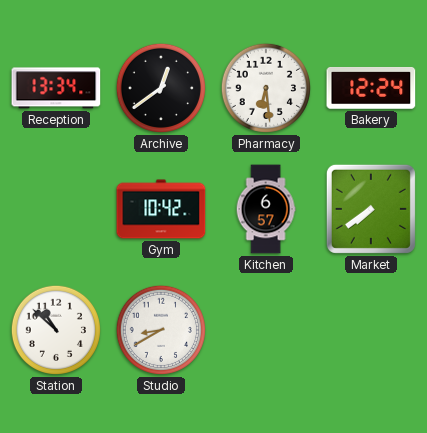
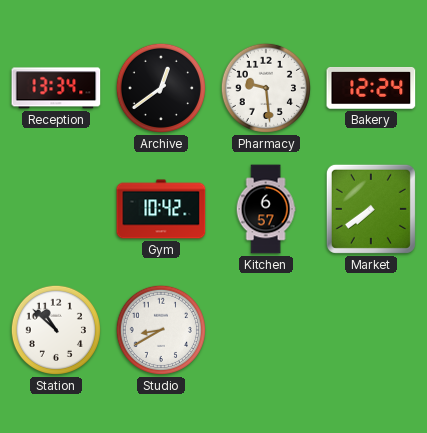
Pharmacy: 6:29 -> 9:29 (266, 88)
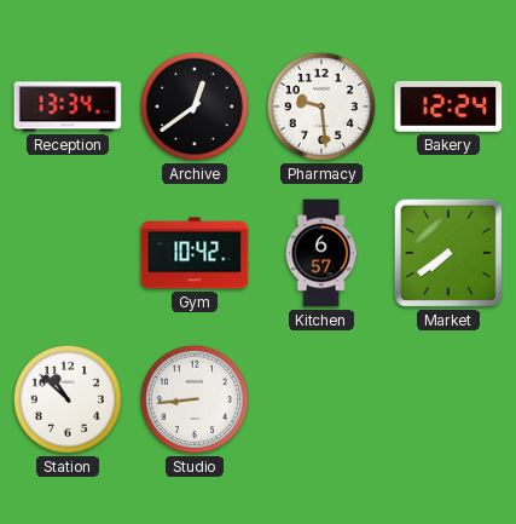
Studio: 8:40 -> 8:44 (195, 399)
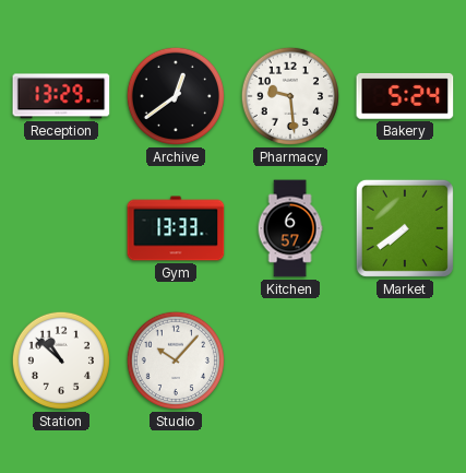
Reception: 13:34 -> 13:29 (61, 96)
Bakery: 12:24 -> 5:24 (405, 96)
Gym: 10:42 -> 13:33 (176, 228)
Studio: 8:44 -> 10:07 (176, 360)
